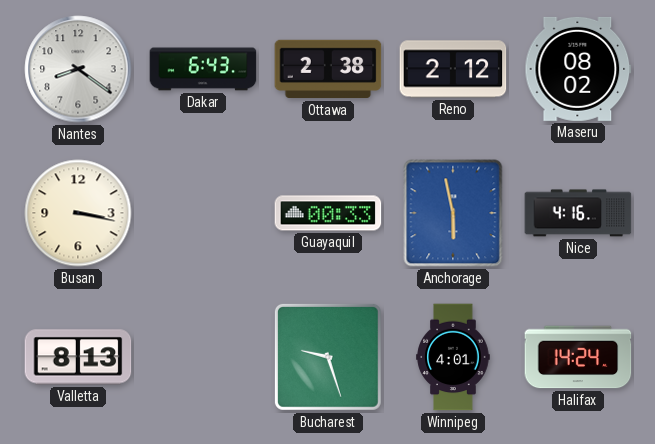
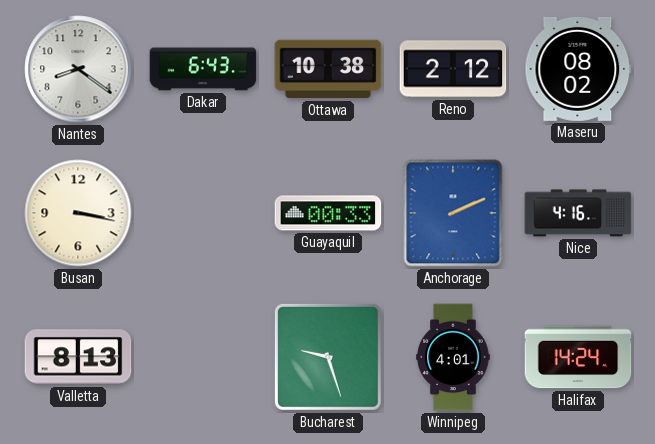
Ottawa: 2:38 -> 10:38 (328, 69)
Anchorage: 5:58 -> 2:11 (453, 213)
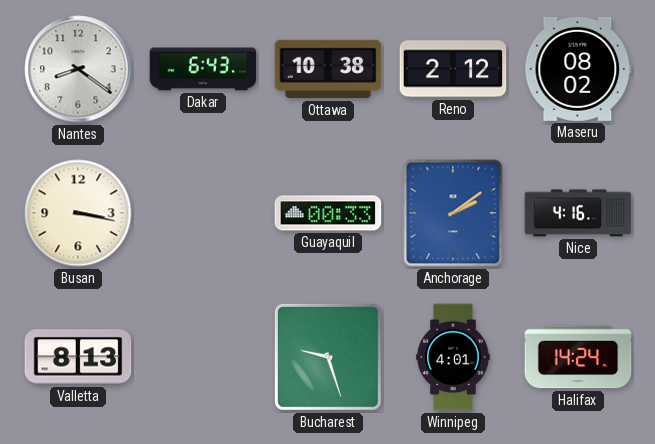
Anchorage: 2:11 -> 2:09 (453, 213)
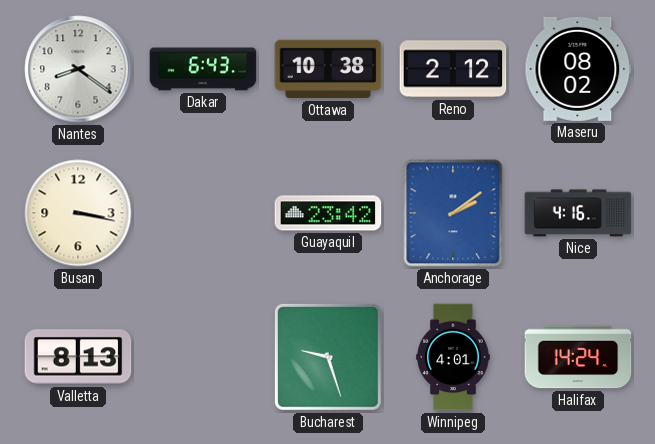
Guayaquil: 00:33 -> 23:42 (328, 213)
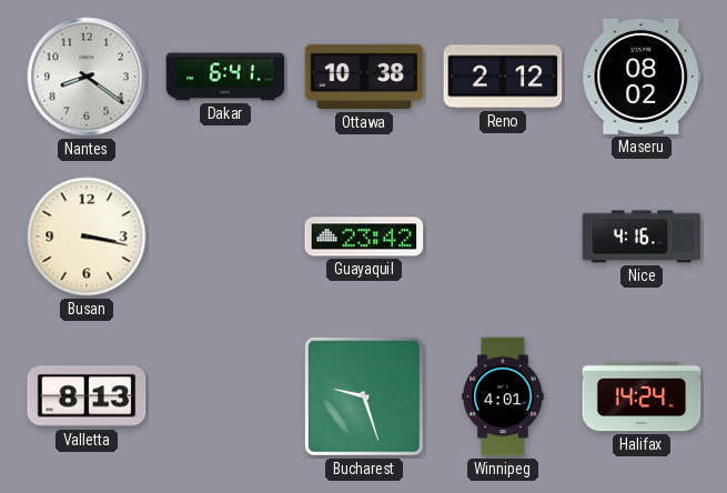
Dakar: 6:43 -> 6:41 (225, 77)
Anchorage: 2:09 -> none (453, 213)
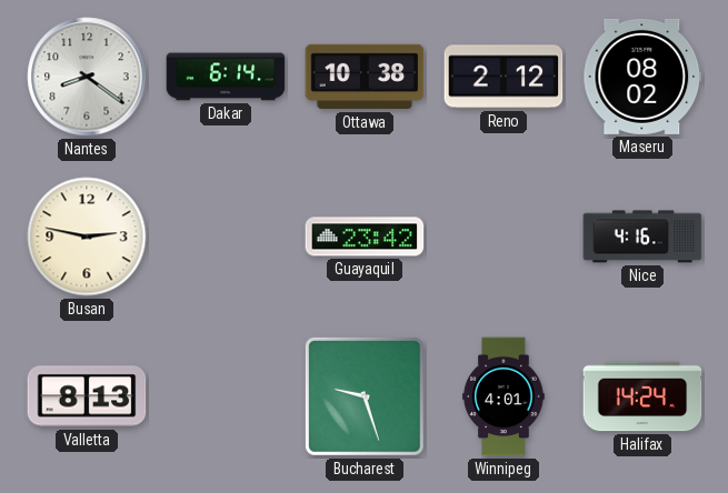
Dakar: 6:41 -> 6:14 (226, 77)
Busan: 3:17 -> 2:47 (87, 237)
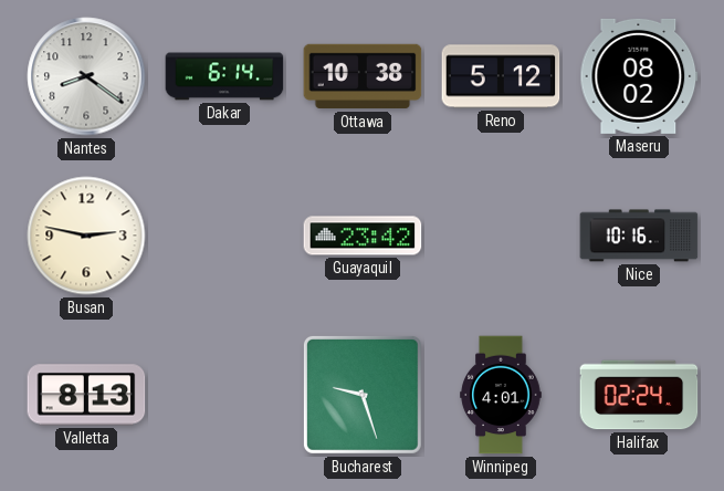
Reno: 2:12 -> 5:12 (501, 76)
Nice: 4:16 -> 10:16 (639, 236)
Halifax: 14:24 -> 02:24 (639, 395)
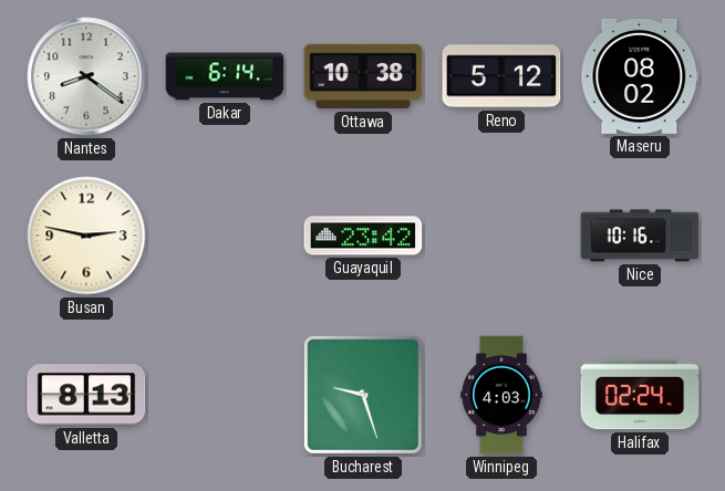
Winnipeg: 4:01 -> 4:03 (501, 395)
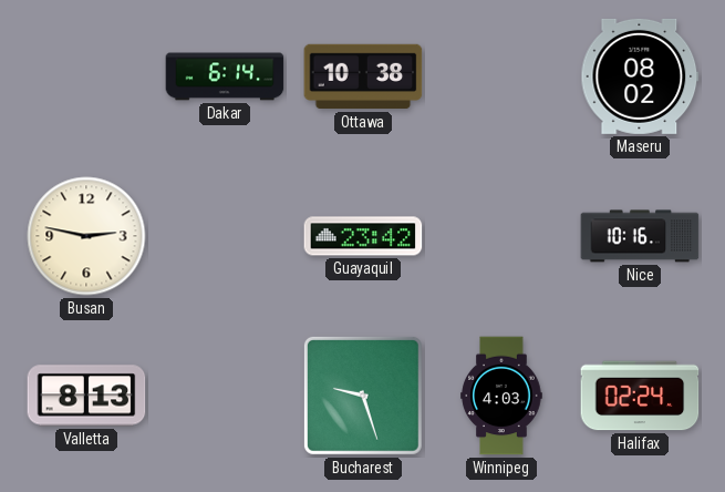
Nantes: 8:21 -> none (86, 76)
Reno: 5:12 -> none (501, 76)
